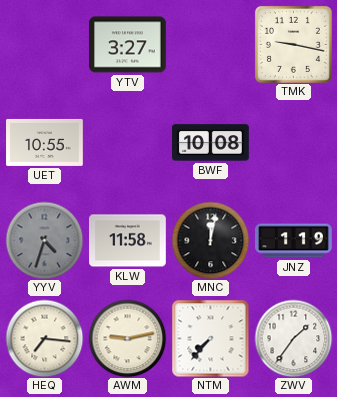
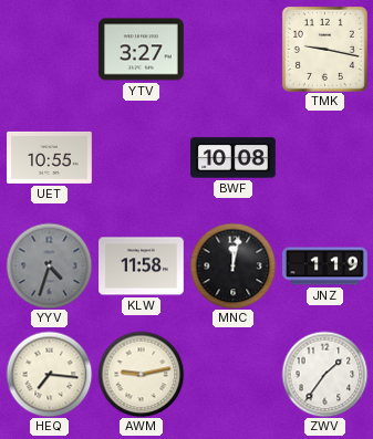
NTM: 7:37 -> none (210, 338)
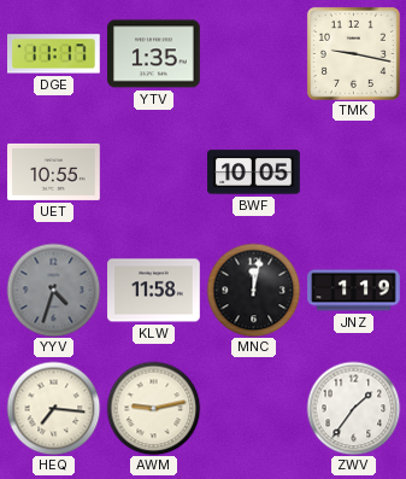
DGE: none -> 11:17 (54, 54)
YTV: 3:27 -> 1:35 (154, 54)
BWF: 10:08 -> 10:05 (254, 173)
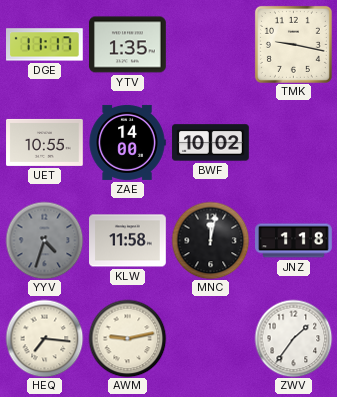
ZAE: none -> 14:00 (127, 142)
BWF: 10:05 -> 10:02 (211, 143)
JNZ: 1:19 -> 1:18 (294, 241)
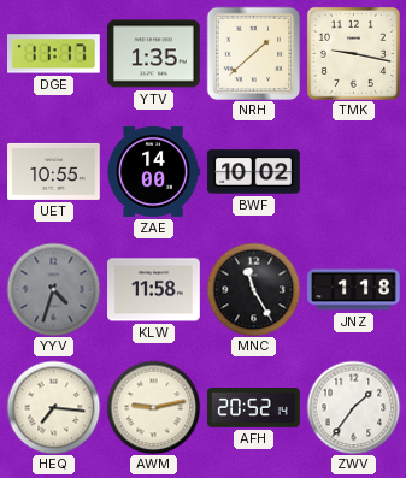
NRH: none -> 1:38 (253, 53)
MNC: 12:02 -> 11:25 (253, 289)
AFH: none -> 20:52 (254, 408)
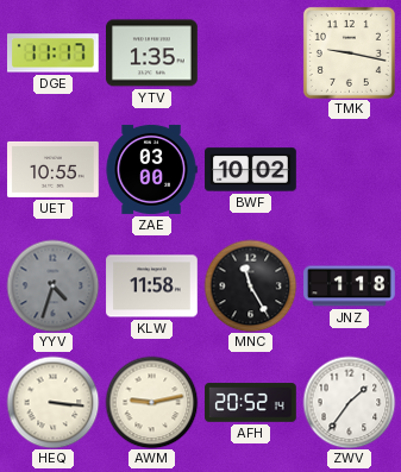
NRH: 1:38 -> none (253, 53)
ZAE: 14:00 -> 03:00 (151, 169)
HEQ: 7:16 -> 3:16 (52, 402)
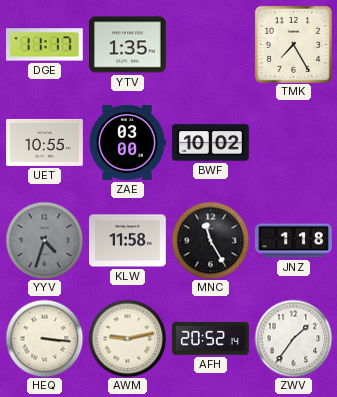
TMK: 9:17 -> 7:25 (293, 44)
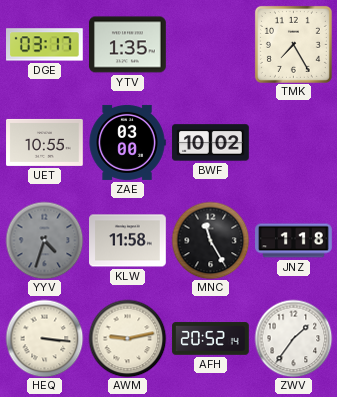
DGE: 11:17 -> 03:17 (45, 45)
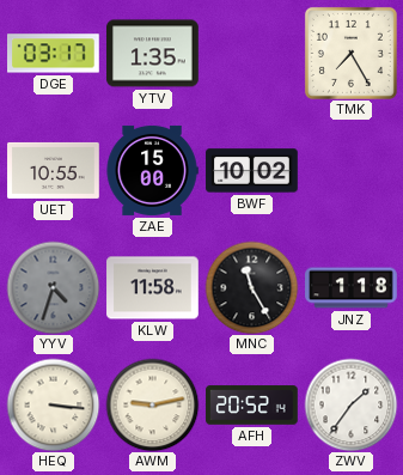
ZAE: 03:00 -> 15:00 (152, 170)
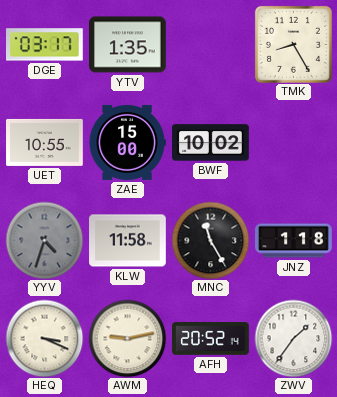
TMK: 7:25 -> 8:25 (293, 44)
HEQ: 3:16 -> 3:19 (44, 338)
